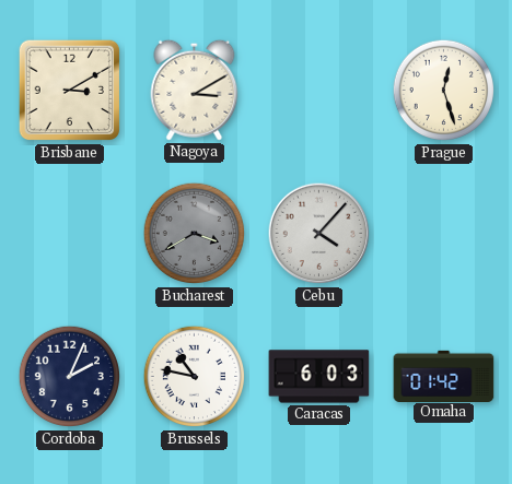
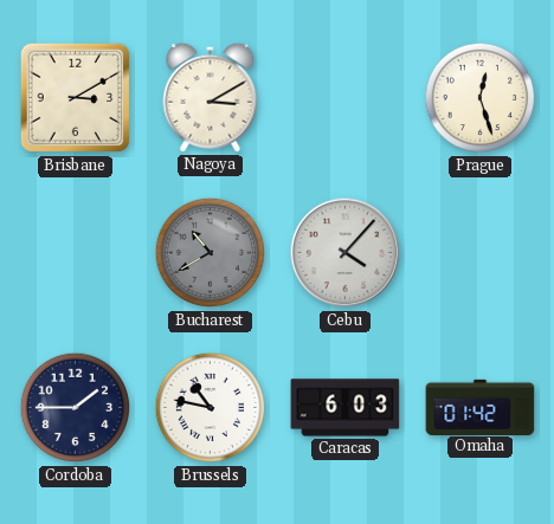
Bucharest: 3:40 -> 10:40 (211, 253)
Cordoba: 2:04 -> 1:45 (76, 408)
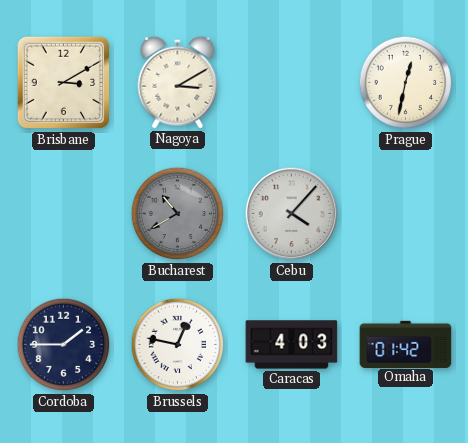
Prague: 12:27 -> 12:32 (406, 83)
Brussels: 10:47 -> 12:47 (178, 345)
Caracas: 6:03 -> 4:03 (292, 345)
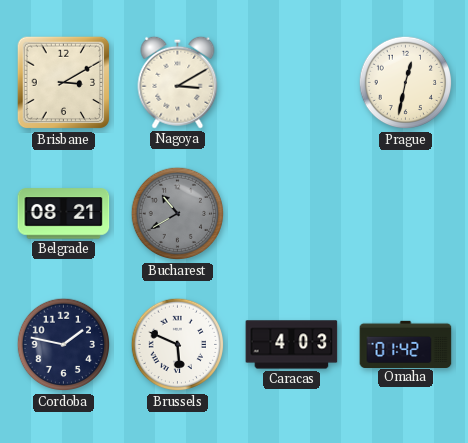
Belgrade: none -> 08:21 (64, 214)
Cebu: 4:07 -> none (292, 214)
Cordoba: 1:45 -> 1:47 (64, 345)
Brussels: 12:47 -> 5:49 (178, 345)
